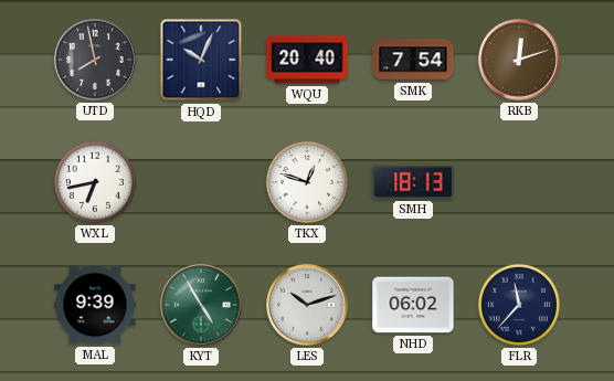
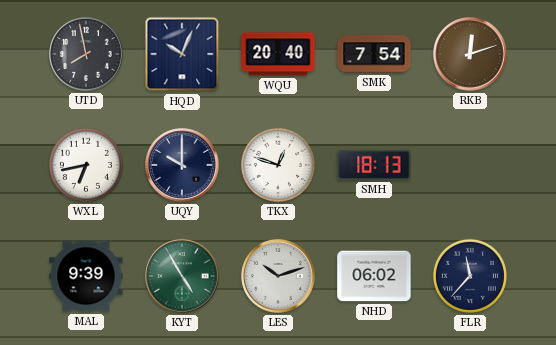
UQY: none -> 10:00 (182, 165)
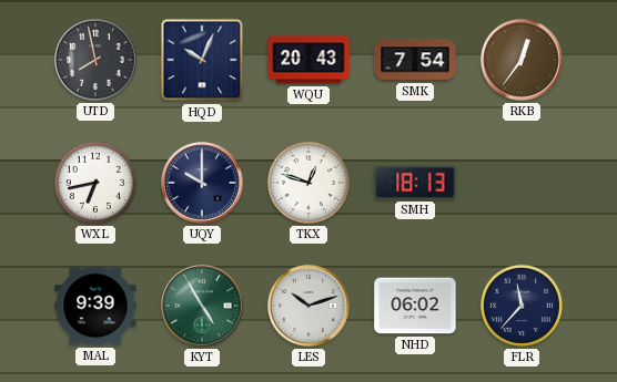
WQU: 20:40 -> 20:43 (308, 60)
RKB: 12:12 -> 12:36 (522, 60)
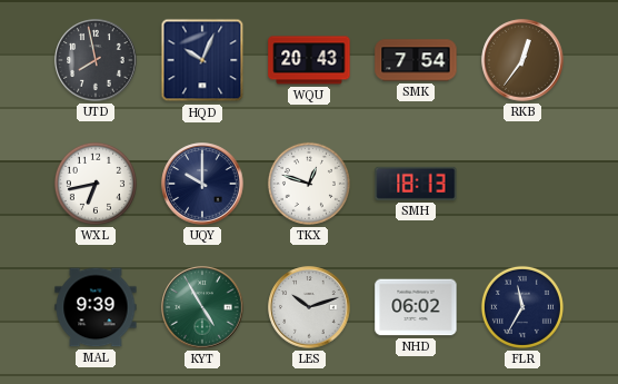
FLR: 11:37 -> 11:35 (522, 307)
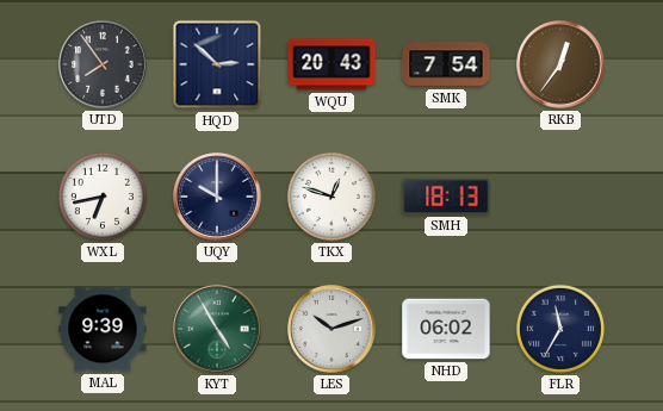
UTD: 7:58 -> 7:54 (103, 64)
HQD: 10:04 -> 2:52 (217, 64)
